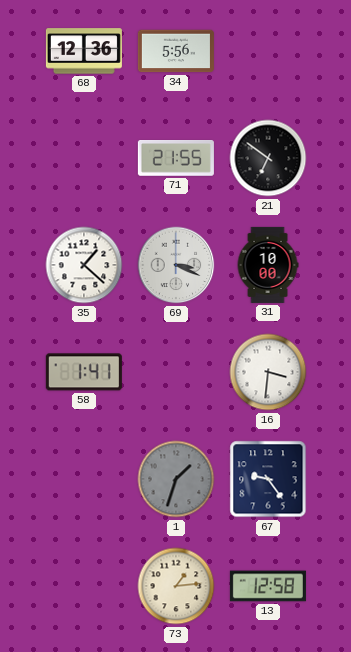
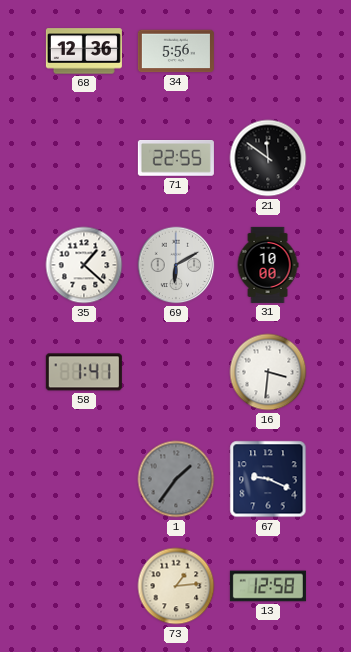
71: 21:55 -> 22:55 (176, 159)
21: 6:51 -> 11:51 (268, 158)
69: 3:19 -> 6:10 (176, 265)
1: 1:33 -> 1:36 (176, 479)
67: 9:24 -> 9:19 (268, 479)
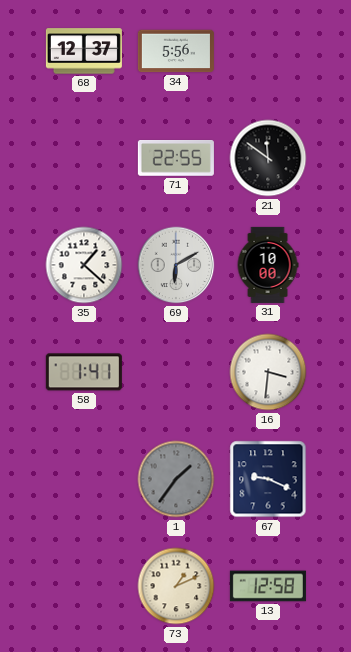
68: 12:36 -> 12:37 (84, 51)
73: 1:14 -> 1:11 (176, 586)
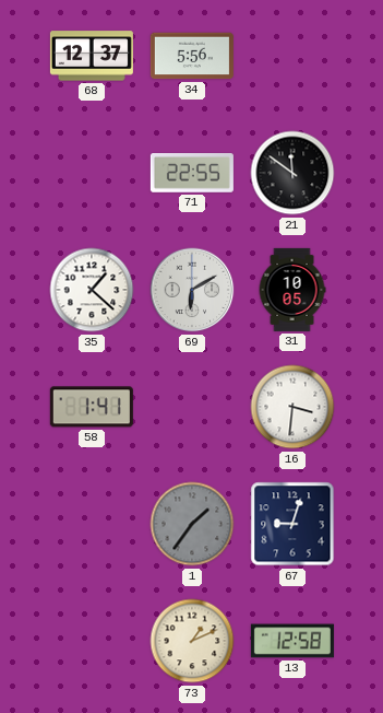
31: 10:00 -> 10:05 (292, 290)
67: 9:19 -> 9:03 (292, 524)
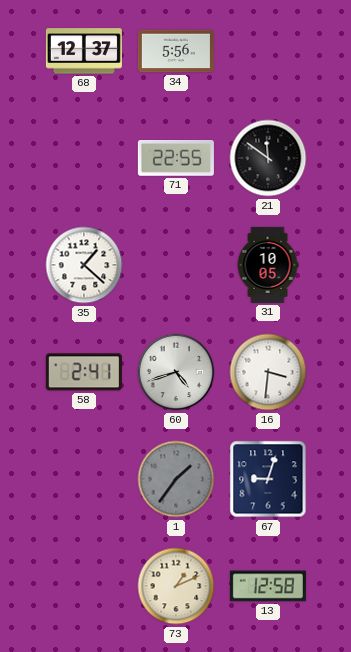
69: 6:10 -> none (192, 290)
58: 1:41 -> 2:41 (84, 372)
60: none -> 4:42 (176, 372)
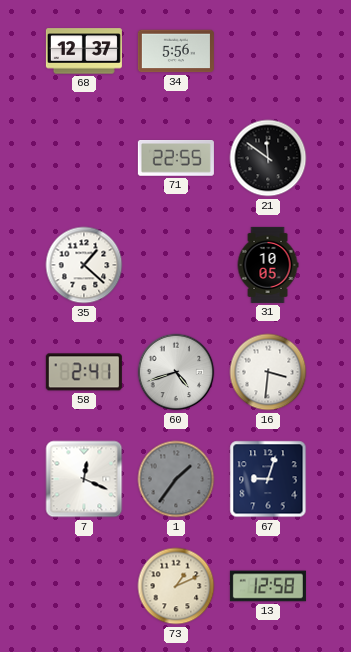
7: none -> 12:19 (84, 479)
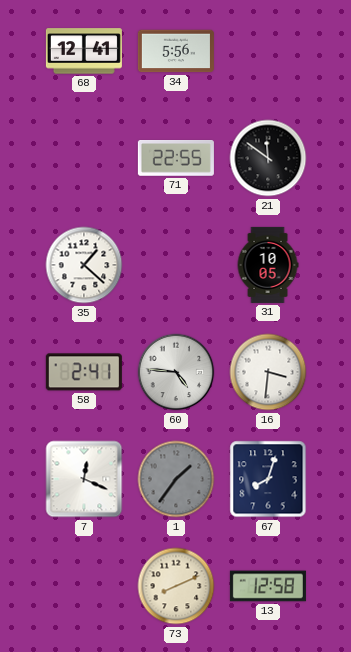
68: 12:37 -> 12:41 (84, 51)
60: 4:42 -> 4:46 (176, 372)
67: 9:03 -> 8:03 (268, 479)
73: 1:11 -> 8:11 (176, 586)
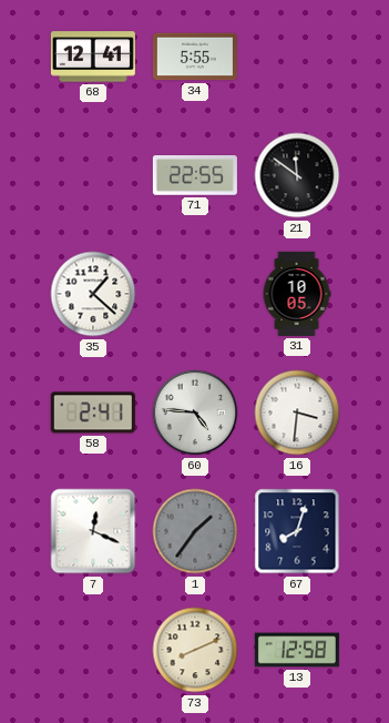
34: 5:56 -> 5:55 (195, 57)
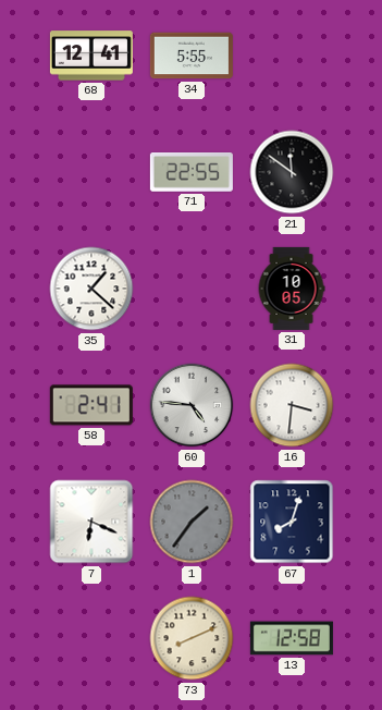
7: 12:19 -> 6:19 (91, 522)
